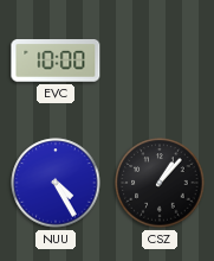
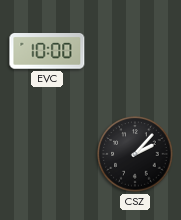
NUU: 4:25 -> none (56, 183)
CSZ: 1:07 -> 2:07 (135, 154)
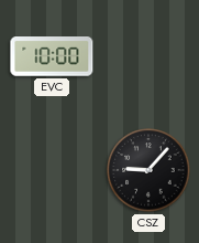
CSZ: 2:07 -> 9:07 (148, 170)
